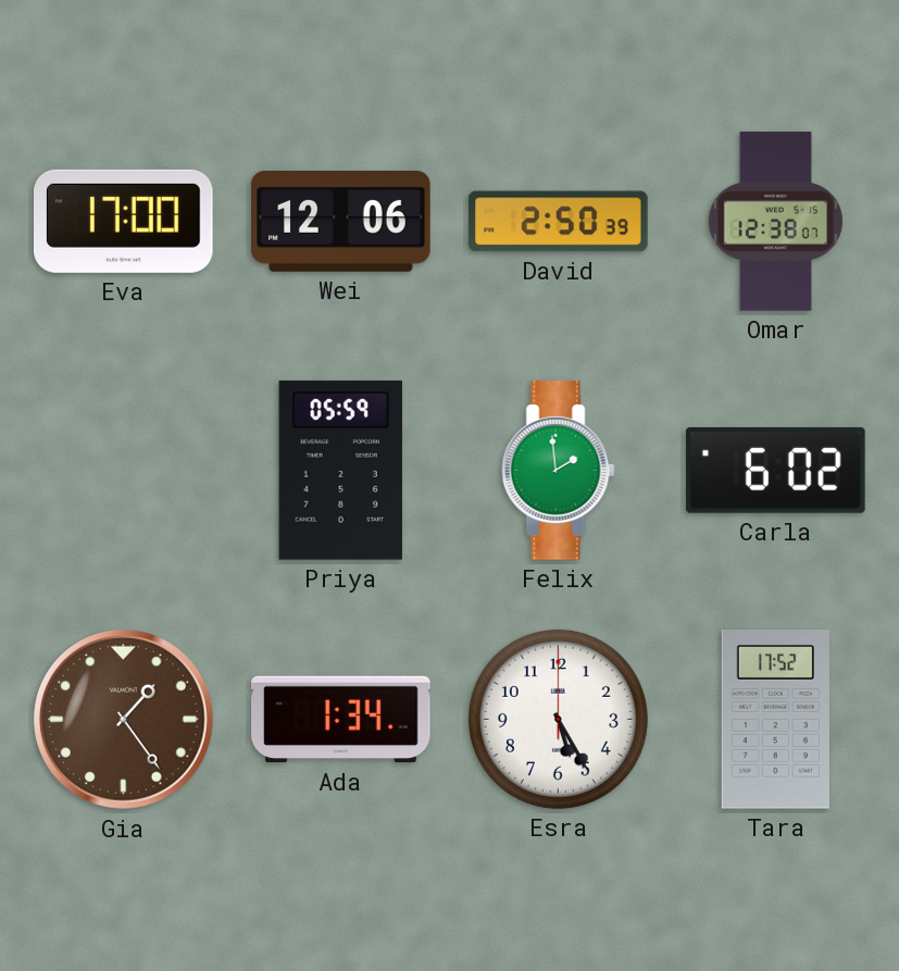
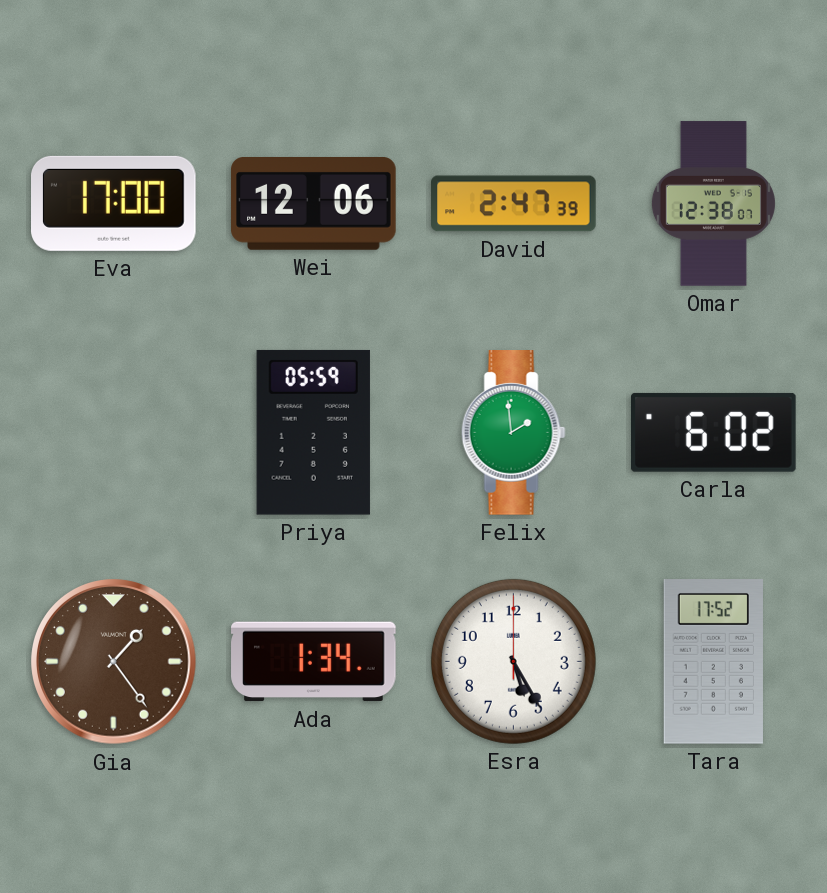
David: 2:50 -> 2:47 (514, 204)
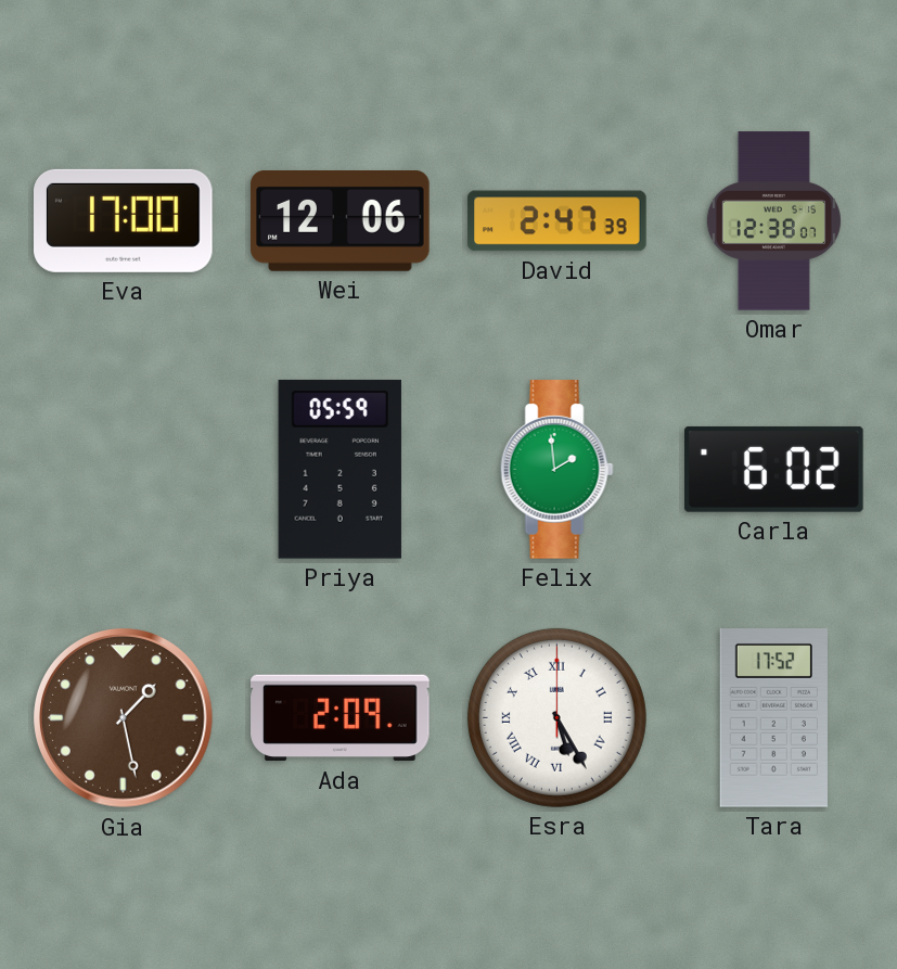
Gia: 1:24 -> 1:28 (124, 718)
Ada: 1:34 -> 2:09 (341, 718)
Esra numerals: Arabic -> Roman (556, 717)
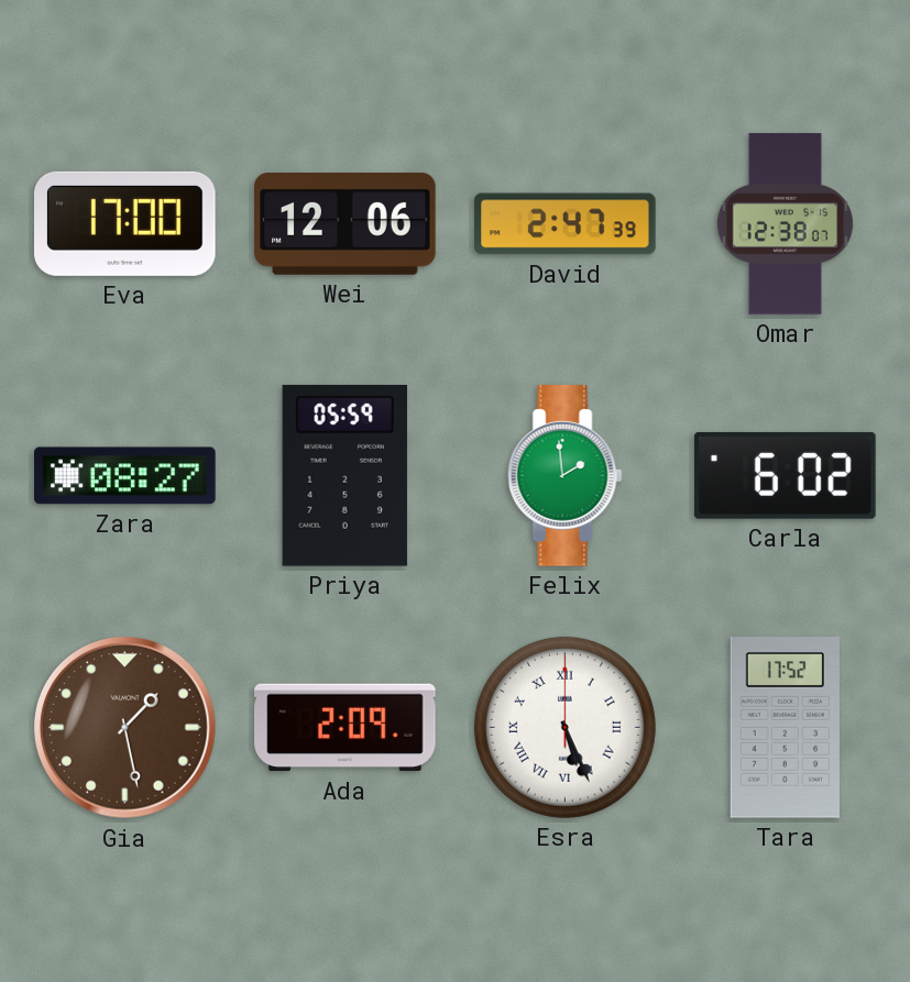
Zara: none -> 08:27 (125, 476)
Esra: 5:25 -> 5:26 (564, 727)
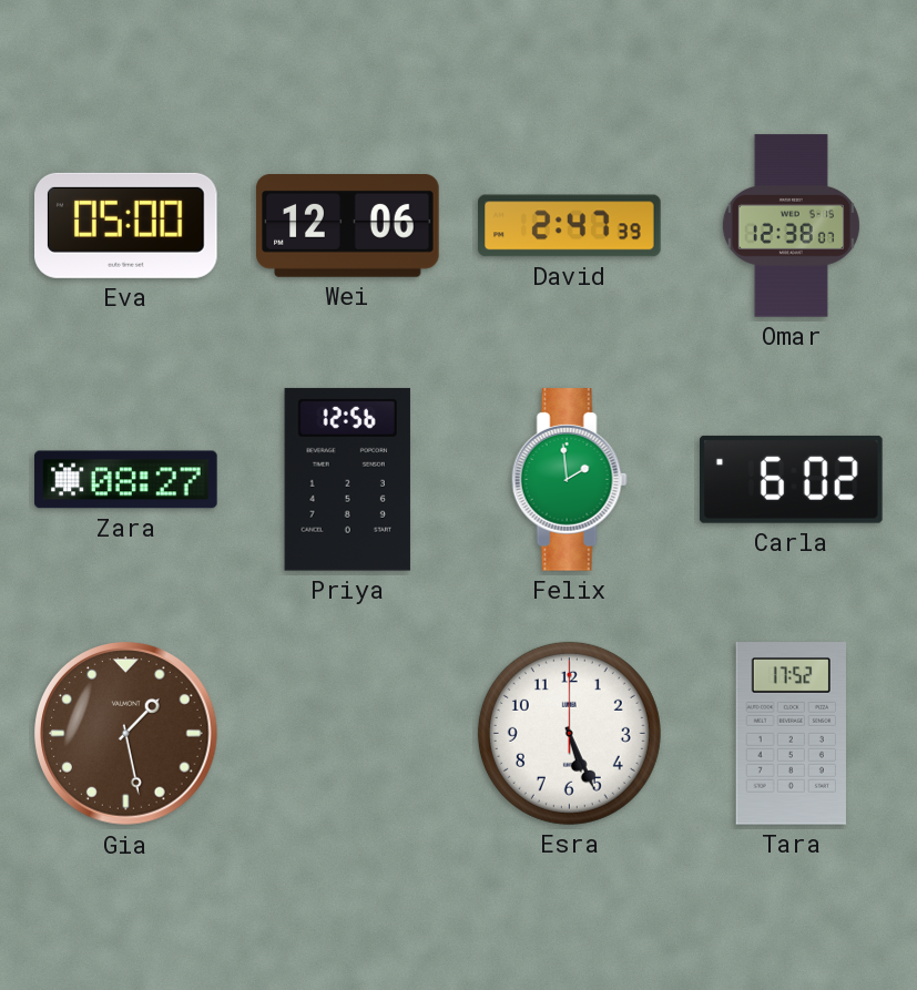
Eva: 17:00 -> 05:00 (126, 225)
Priya: 05:59 -> 12:56 (347, 479)
Ada: 2:09 -> none (346, 728)
Esra numerals: Roman -> Arabic (569, 733)
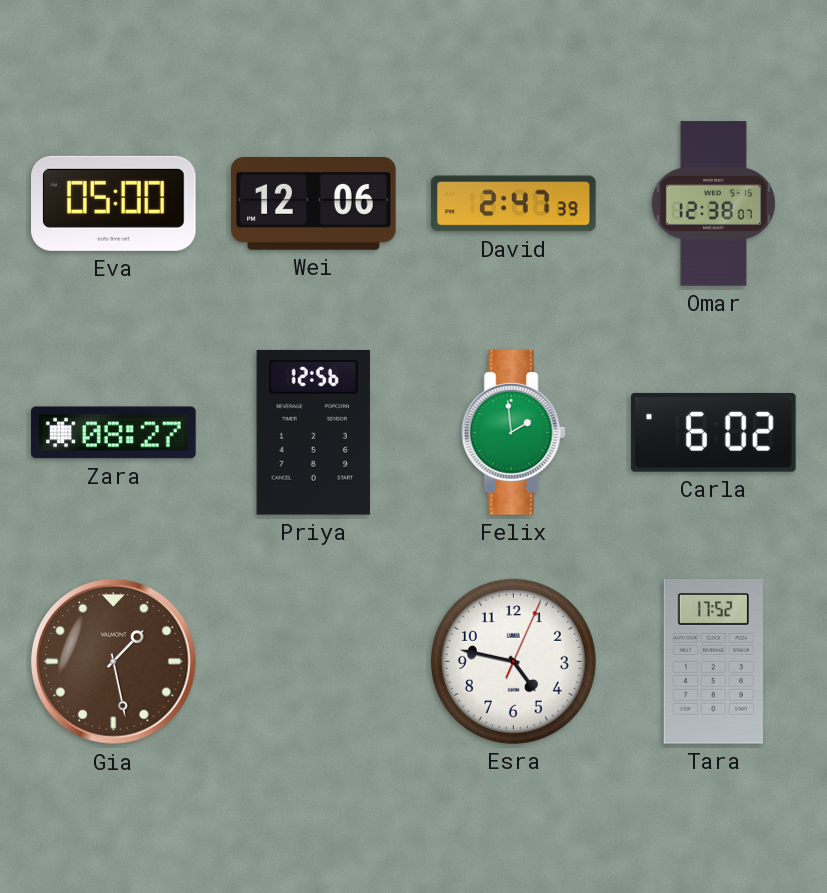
Esra: 5:26 -> 4:47 (513, 661)
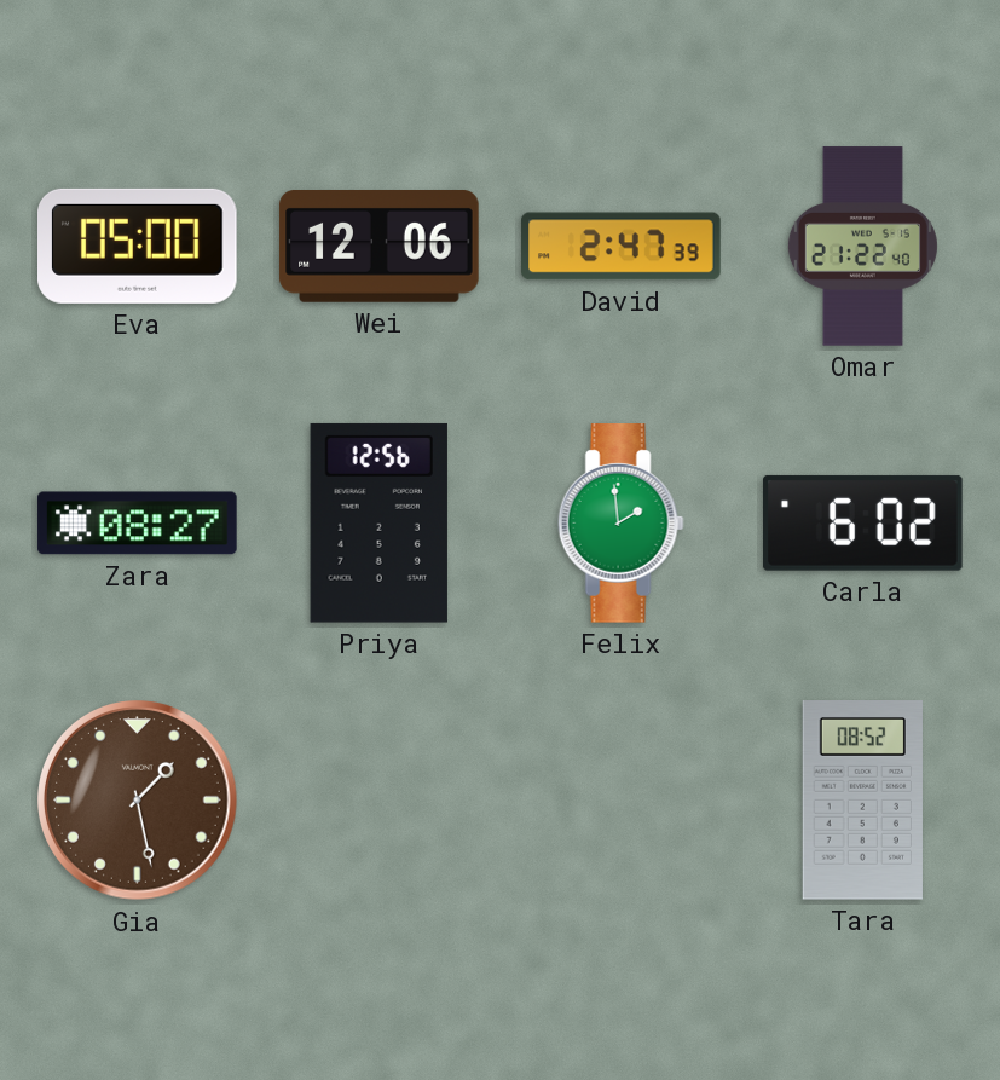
Omar: 12:38 -> 21:22 (862, 247)
Esra: 4:47 -> none (513, 661)
Tara: 17:52 -> 08:52 (862, 801)
